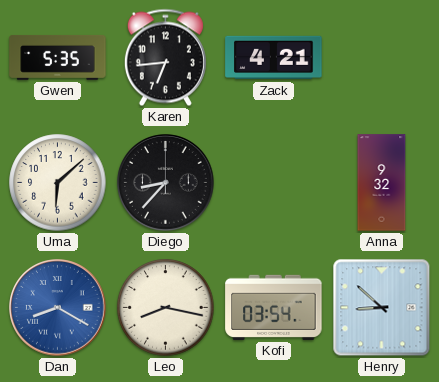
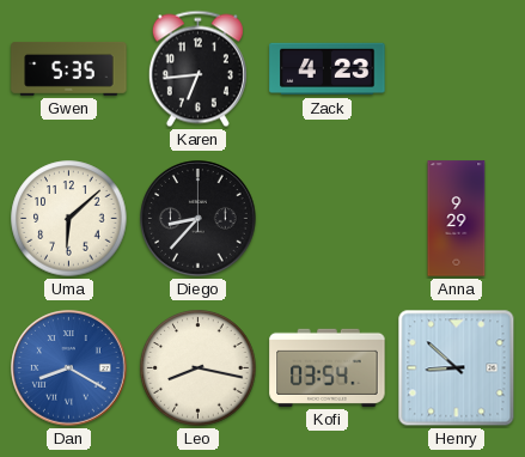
Zack: 4:21 -> 4:23 (328, 69)
Anna: 9:32 -> 9:29 (457, 219)
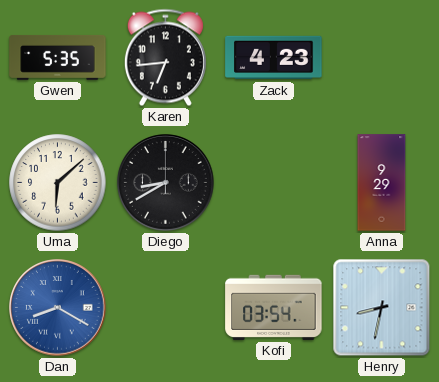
Diego: 8:37 -> 8:40 (166, 183)
Leo: 8:17 -> none (199, 368)
Henry: 8:52 -> 8:32 (382, 308)
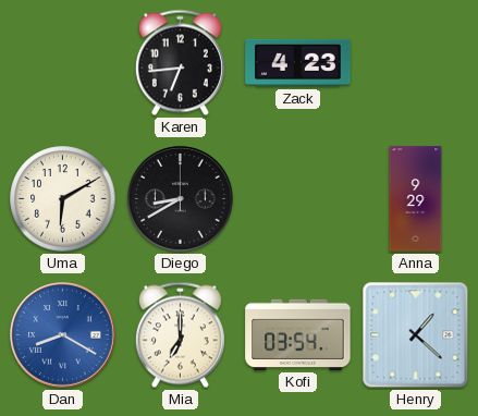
Gwen: 5:35 -> none (58, 57)
Uma: 6:08 -> 6:10 (63, 199)
Mia: none -> 7:00 (180, 335)
Henry: 8:32 -> 1:22 (416, 335)
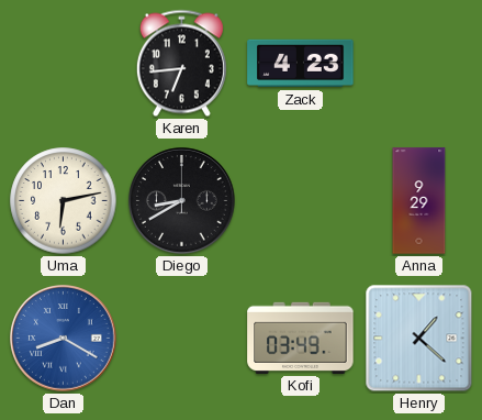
Uma: 6:10 -> 6:13 (64, 201)
Mia: 7:00 -> none (180, 335)
Kofi: 03:54 -> 03:49 (301, 338)
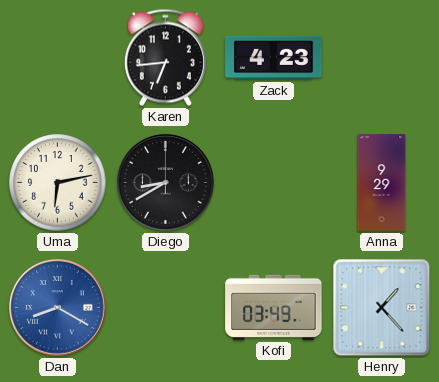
Henry: 1:22 -> 1:23 (382, 308)
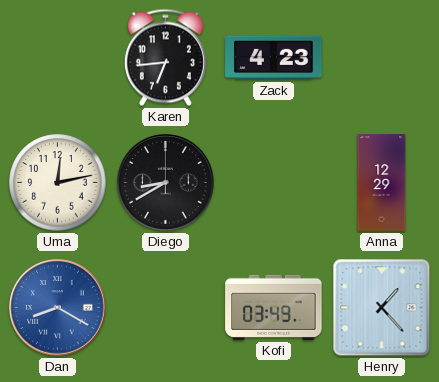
Uma: 6:13 -> 12:13 (58, 183)
Anna: 9:29 -> 12:29 (382, 183)
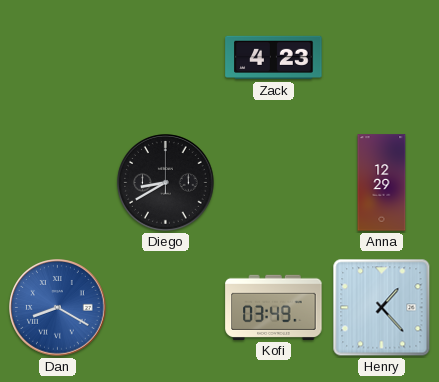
Karen: 6:44 -> none (165, 58)
Uma: 12:13 -> none (58, 183)
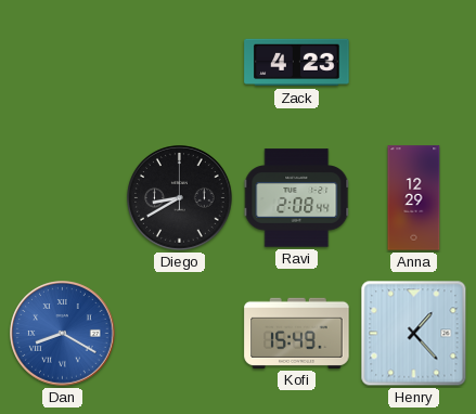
Ravi: none -> 2:08 (297, 198)
Kofi: 03:49 -> 15:49 (297, 333)
